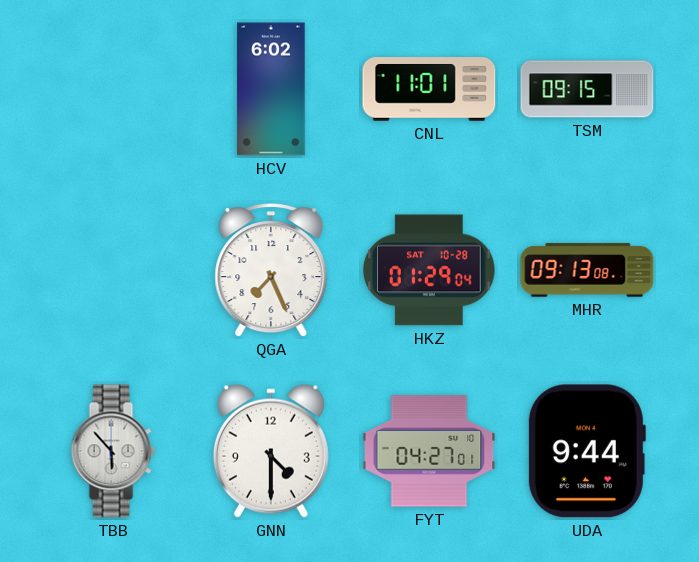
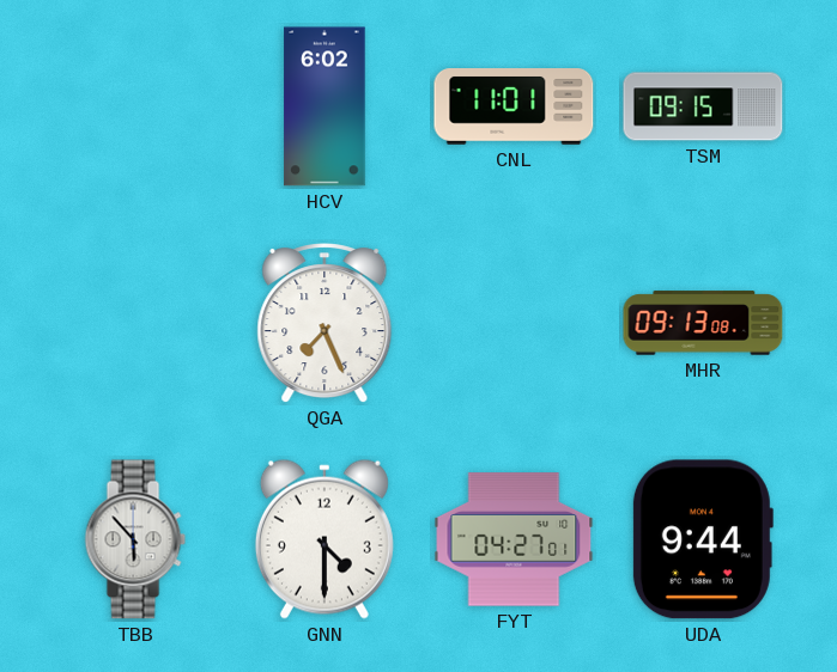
HKZ: 01:29 -> none (429, 270)
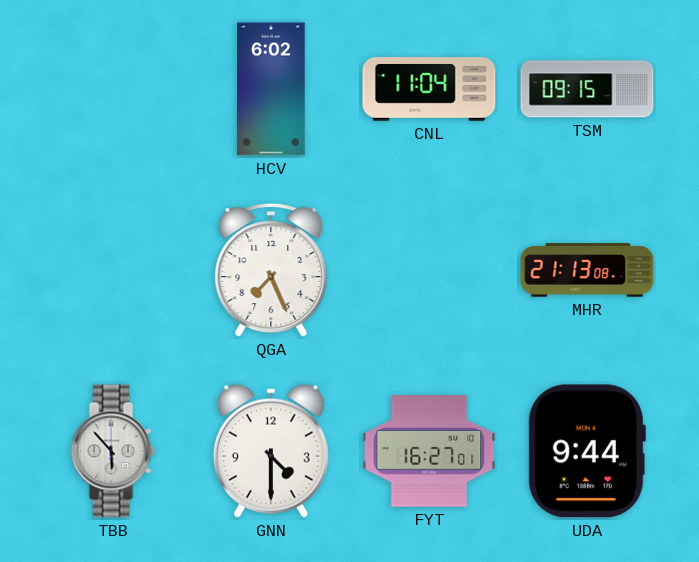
CNL: 11:01 -> 11:04 (429, 90)
MHR: 09:13 -> 21:13 (587, 270)
FYT: 04:27 -> 16:27 (429, 451)
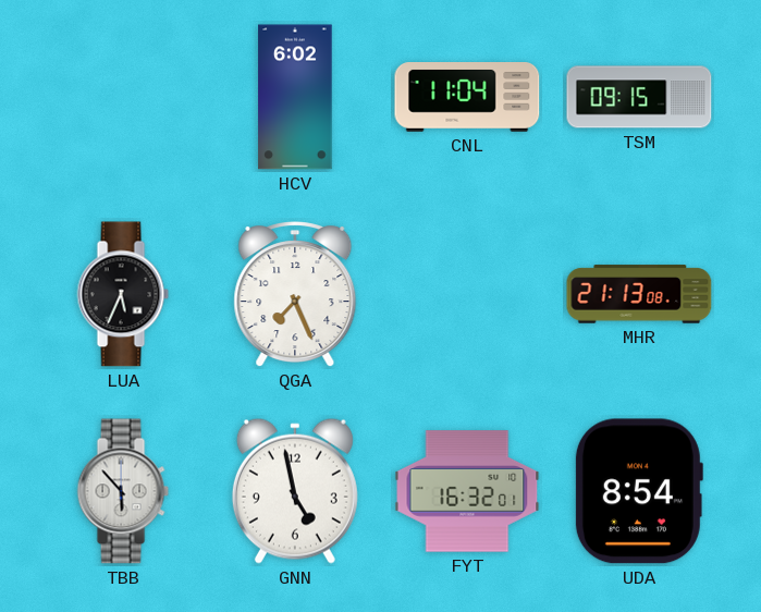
LUA: none -> 5:34 (123, 294)
GNN: 4:30 -> 4:58 (295, 491)
FYT: 16:27 -> 16:32 (467, 491)
UDA: 9:44 -> 8:54 (638, 491)
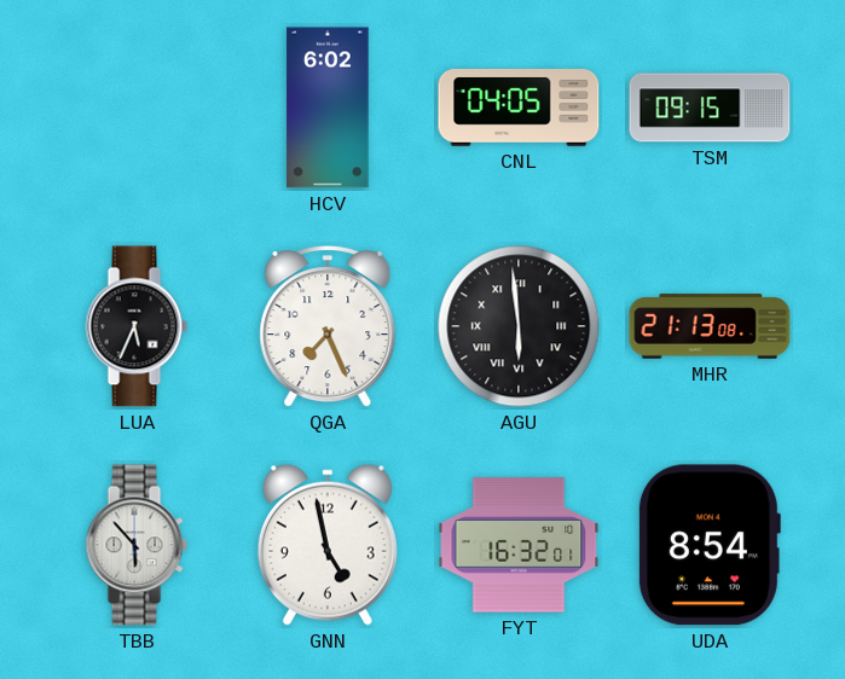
CNL: 11:04 -> 04:05 (519, 109)
AGU: none -> 5:59 (519, 326)
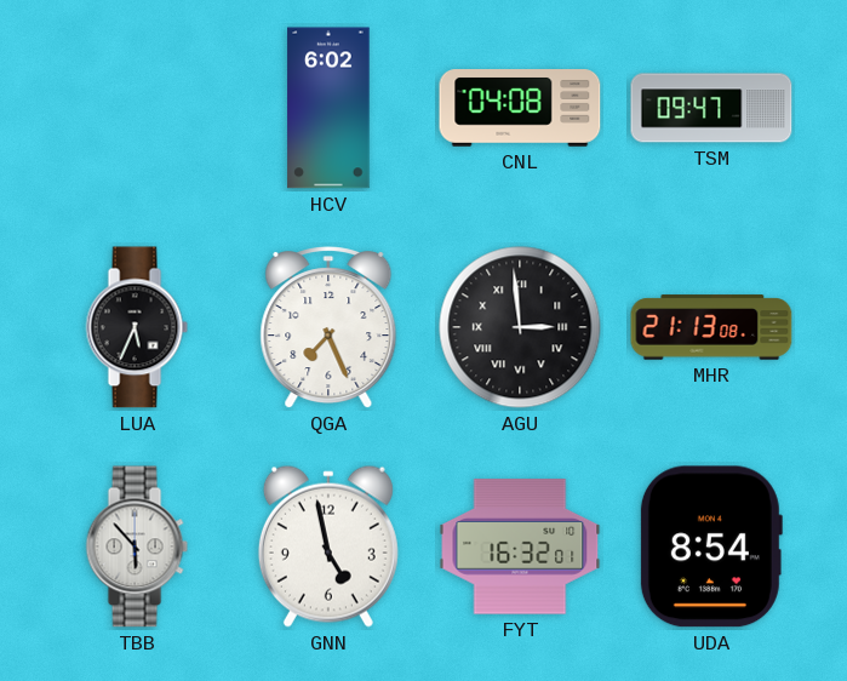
CNL: 04:05 -> 04:08 (520, 109)
TSM: 09:15 -> 09:47 (711, 108)
AGU: 5:59 -> 2:59 (520, 327)
